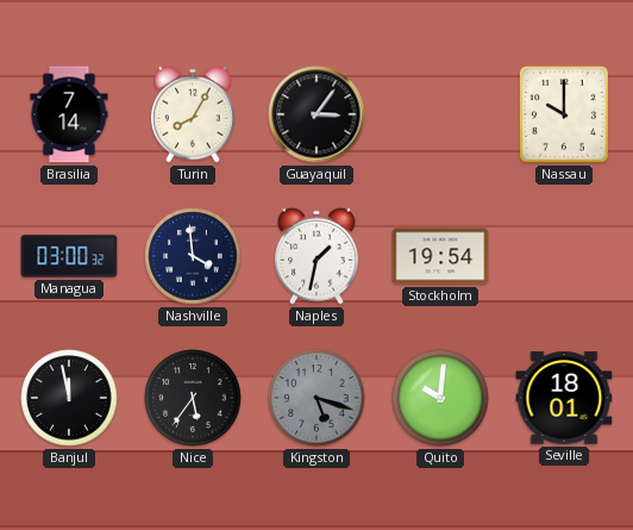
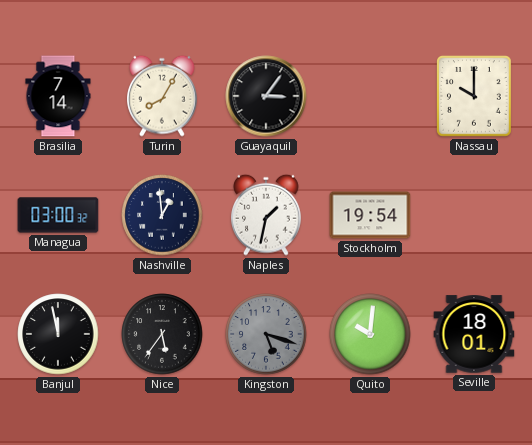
Nashville: 3:59 -> 12:59 (162, 215)
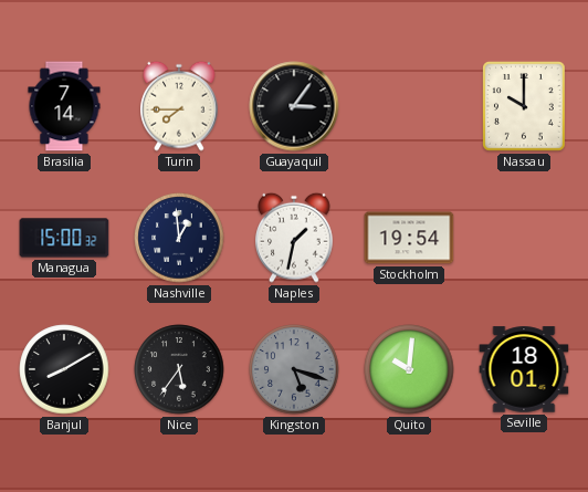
Turin: 8:05 -> 7:45 (179, 106)
Managua: 03:00 -> 15:00 (64, 238)
Banjul: 11:58 -> 8:10 (64, 369)
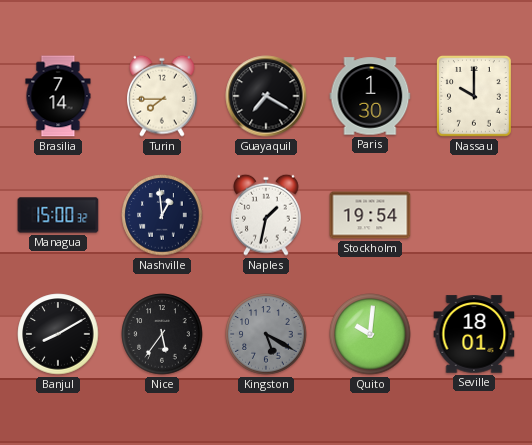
Guayaquil: 3:06 -> 7:20 (266, 96)
Paris: none -> 1:30 (370, 96)
Kingston: 5:18 -> 5:20 (266, 334)
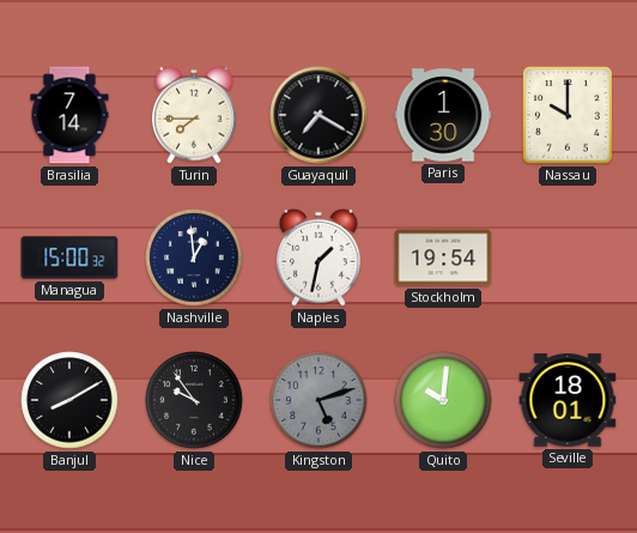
Nice: 5:36 -> 9:54 (194, 400)
Kingston: 5:20 -> 5:12 (318, 400)
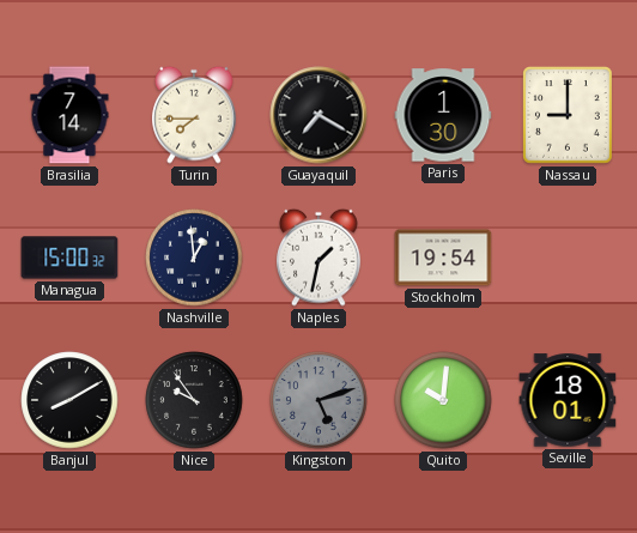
Nassau: 10:00 -> 9:00 (569, 116)
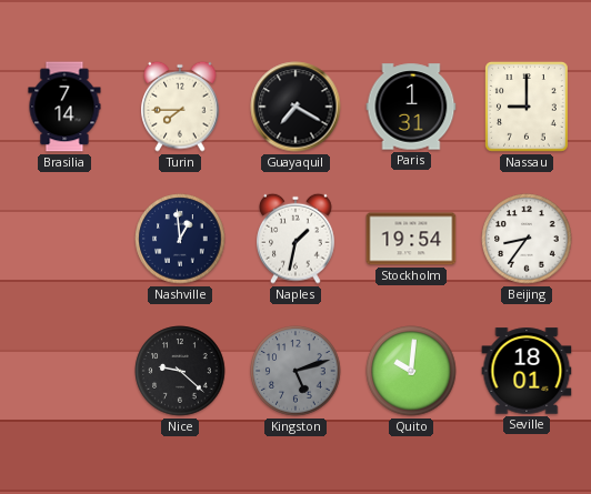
Paris: 1:30 -> 1:31 (411, 107)
Managua: 15:00 -> none (69, 258)
Beijing: none -> 8:36 (527, 239)
Banjul: 8:10 -> none (69, 400)
Nice: 9:54 -> 9:22 (180, 371)
